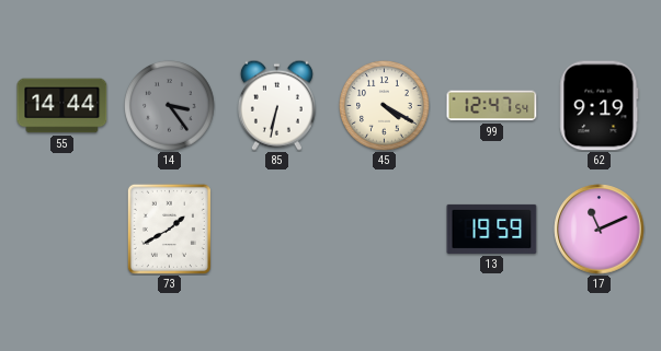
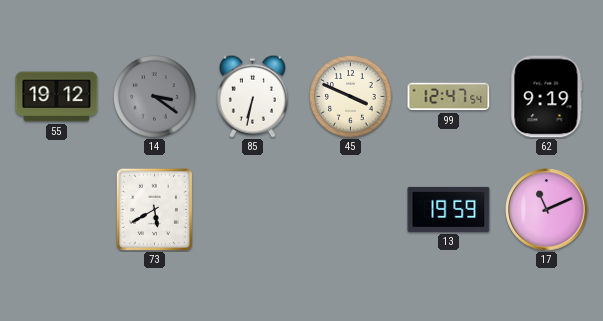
55: 14:44 -> 19:12 (57, 97)
14: 3:24 -> 3:21 (155, 97)
45: 4:20 -> 3:49 (351, 97)
73: 1:40 -> 5:40 (154, 209)
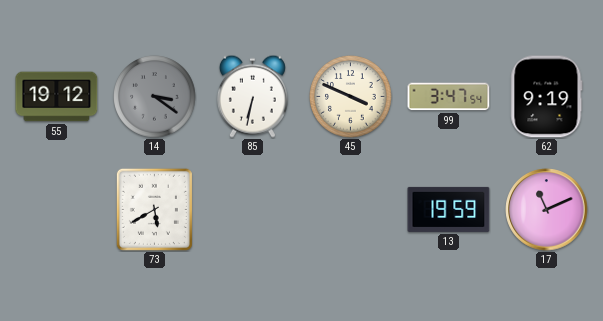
99: 12:47 -> 3:47 (449, 97)
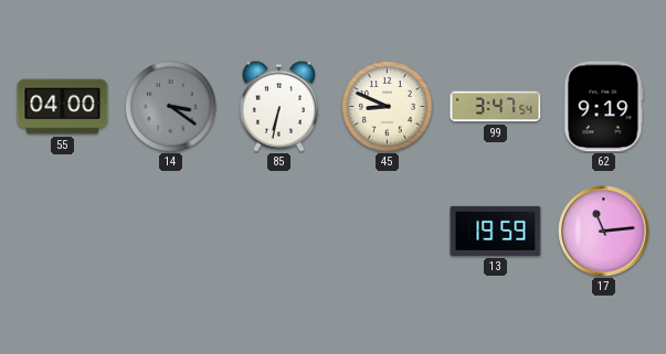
55: 19:12 -> 04:00 (63, 107)
45: 3:49 -> 8:49 (388, 107)
73: 5:40 -> none (154, 209)
17: 11:11 -> 11:14 (604, 232)
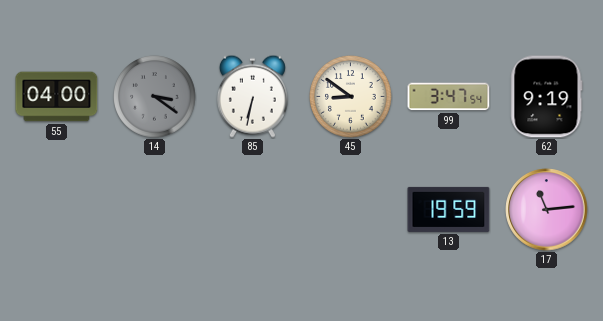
45: 8:49 -> 8:51 (351, 97)
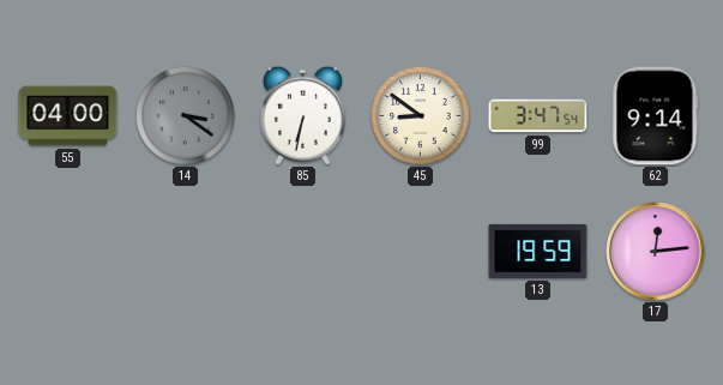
62: 9:19 -> 9:14 (656, 116)
17: 11:14 -> 12:14 (656, 252)
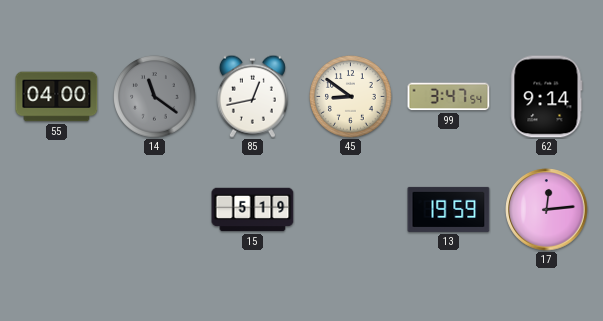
14: 3:21 -> 11:21 (155, 97)
85: 6:32 -> 12:43 (252, 96)
15: none -> 5:19 (253, 210)
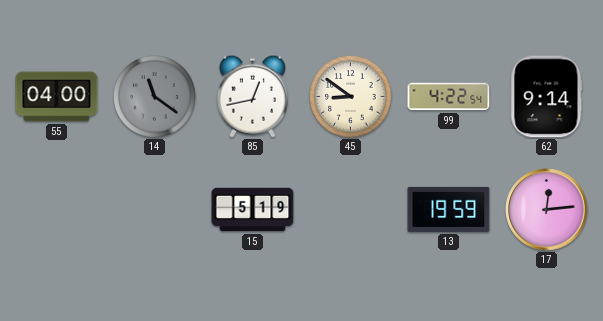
99: 3:47 -> 4:22 (449, 97)
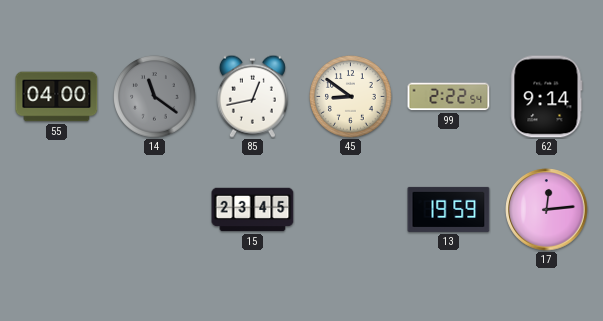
99: 4:22 -> 2:22 (449, 97)
15: 5:19 -> 23:45 (253, 210)
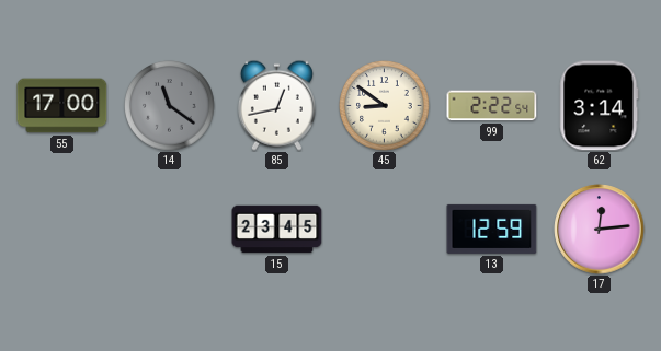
55: 04:00 -> 17:00 (62, 106)
62: 9:14 -> 3:14 (600, 106)
13: 19:59 -> 12:59 (492, 229)
